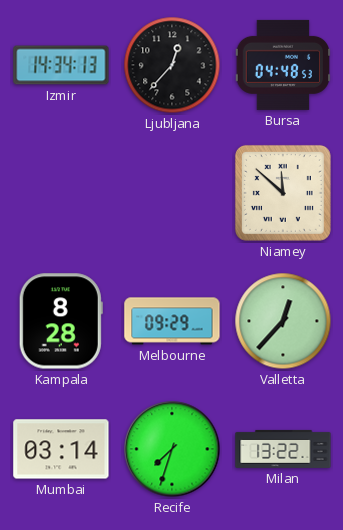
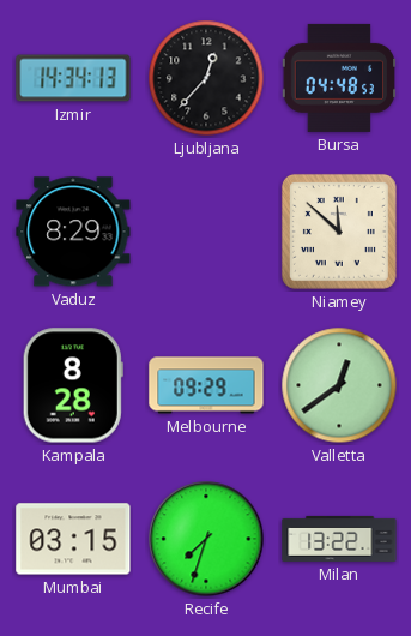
Vaduz: none -> 8:29 (73, 232)
Valletta: 12:37 -> 12:39 (339, 385)
Mumbai: 03:14 -> 03:15 (73, 539)
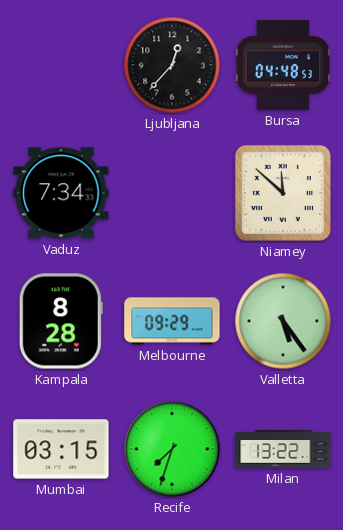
Izmir: 14:34 -> none (73, 78)
Vaduz: 8:29 -> 7:34 (61, 193)
Valletta: 12:39 -> 5:24 (283, 321)
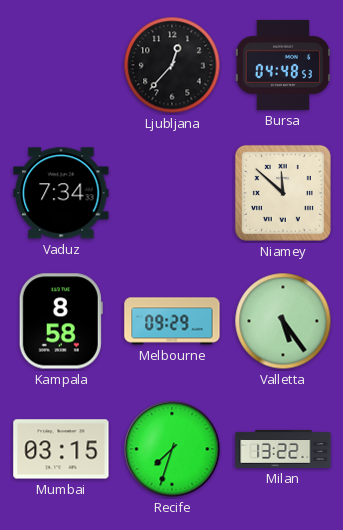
Kampala: 8:28 -> 8:58 (61, 321)
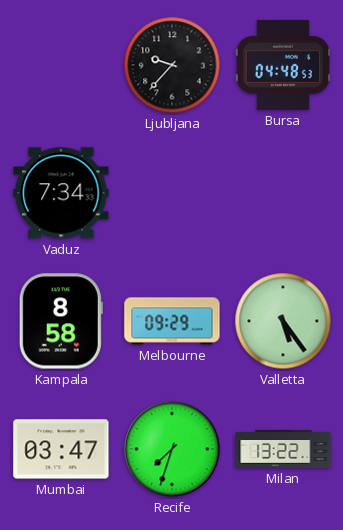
Ljubljana: 12:37 -> 9:37 (172, 65)
Niamey: 11:52 -> none (283, 193)
Mumbai: 03:15 -> 03:47 (61, 449)
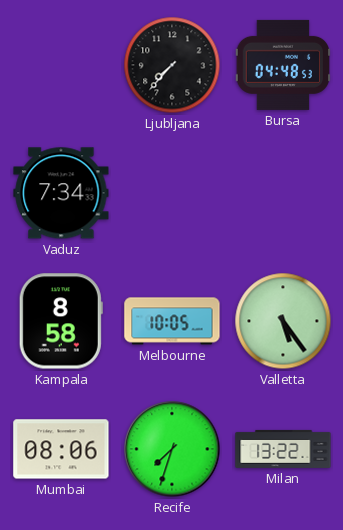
Ljubljana: 9:37 -> 7:37 (172, 65)
Melbourne: 09:29 -> 10:05 (172, 321)
Mumbai: 03:47 -> 08:06 (61, 449)
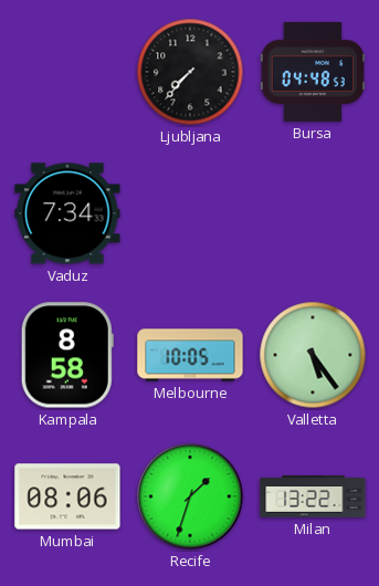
Recife: 7:33 -> 1:33 (190, 496)
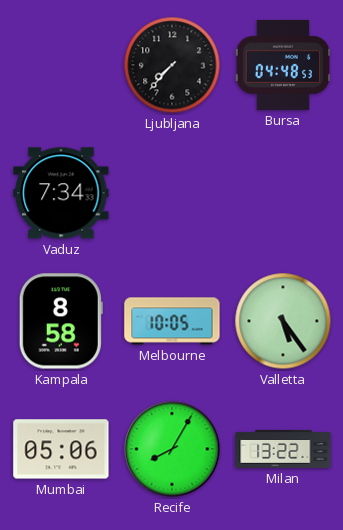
Mumbai: 08:06 -> 05:06 (61, 449)
Recife: 1:33 -> 8:05 (172, 449)
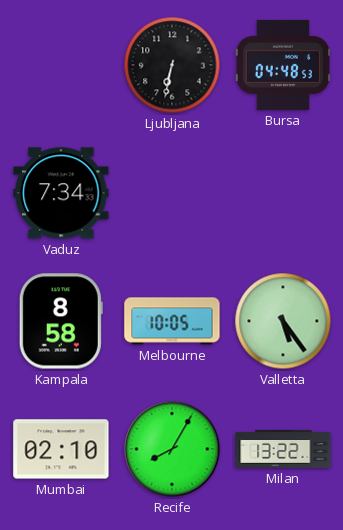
Ljubljana: 7:37 -> 6:32 (172, 65)
Mumbai: 05:06 -> 02:10 (61, 449)
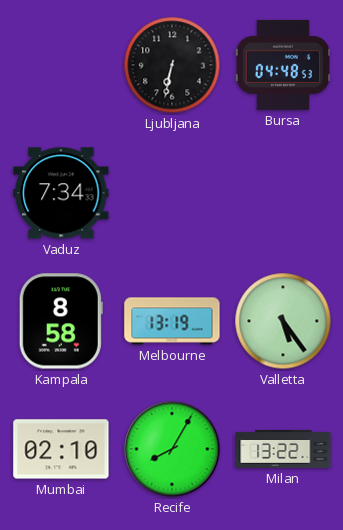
Melbourne: 10:05 -> 13:19 (172, 321)
